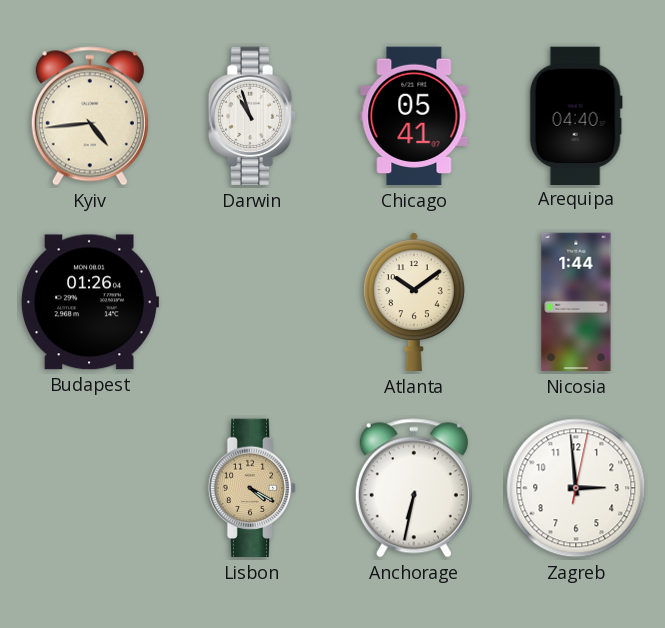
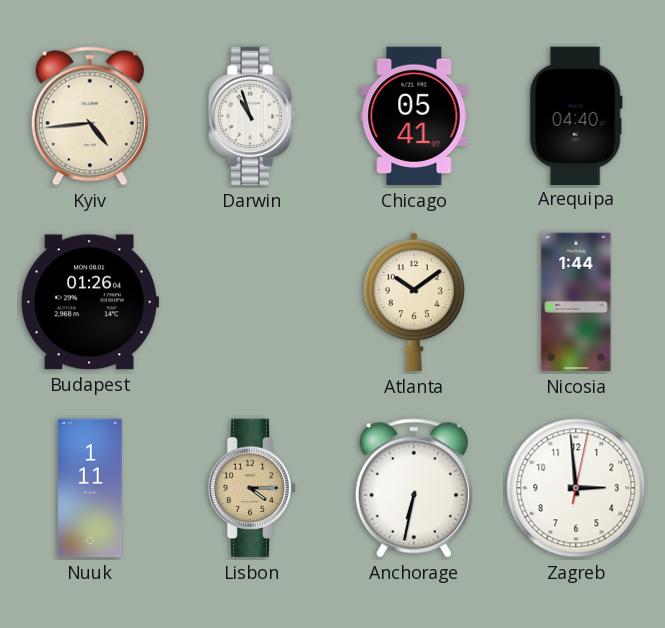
Nuuk: none -> 1:11 (90, 488)
Lisbon: 4:20 -> 4:15 (252, 488)
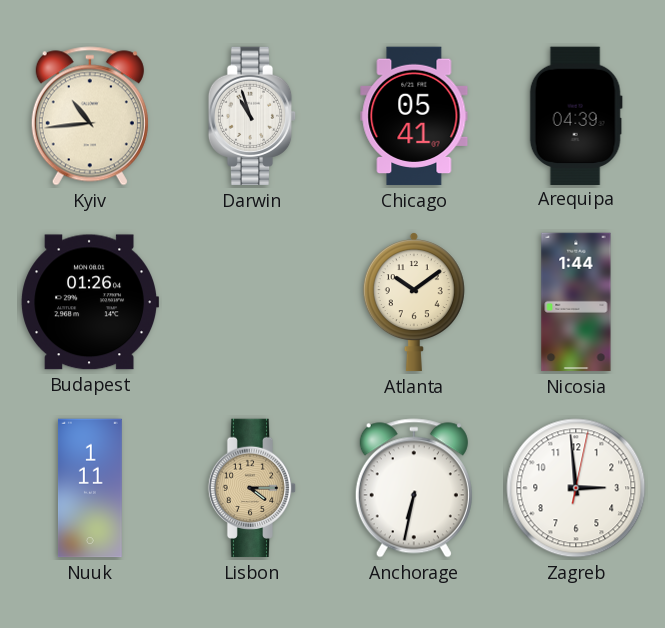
Kyiv: 4:44 -> 10:44 (90, 116)
Arequipa: 04:40 -> 04:39 (576, 115)
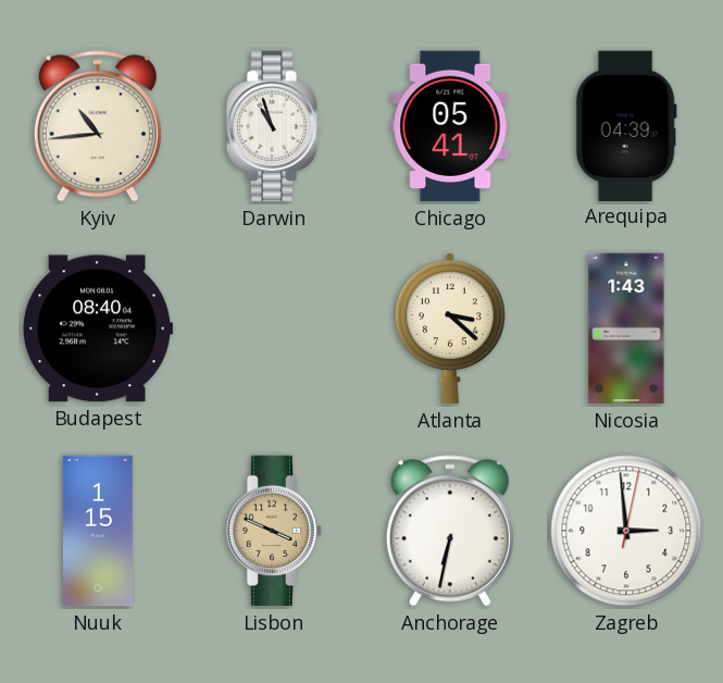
Budapest: 01:26 -> 08:40 (97, 328)
Atlanta: 10:09 -> 3:22 (450, 328)
Nicosia: 1:44 -> 1:43 (626, 328)
Nuuk: 1:11 -> 1:15 (98, 531)
Lisbon: 4:15 -> 3:49 (274, 531)
